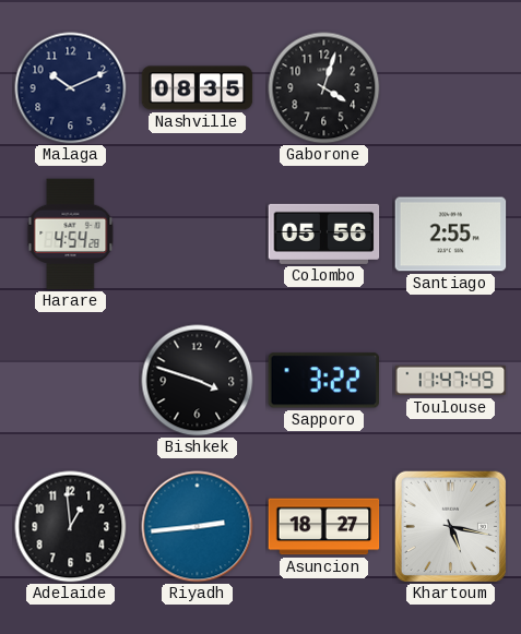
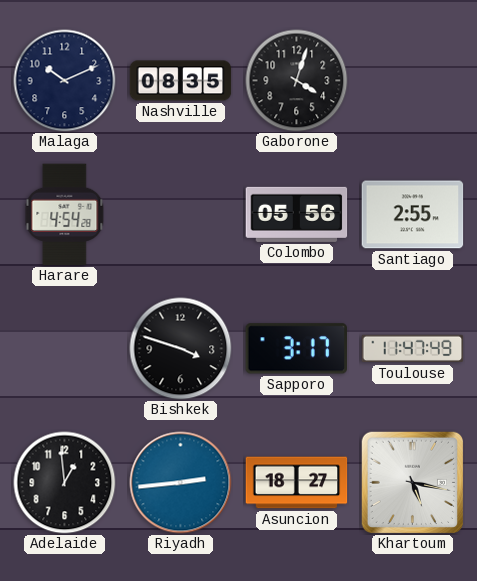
Sapporo: 3:22 -> 3:17 (297, 349)
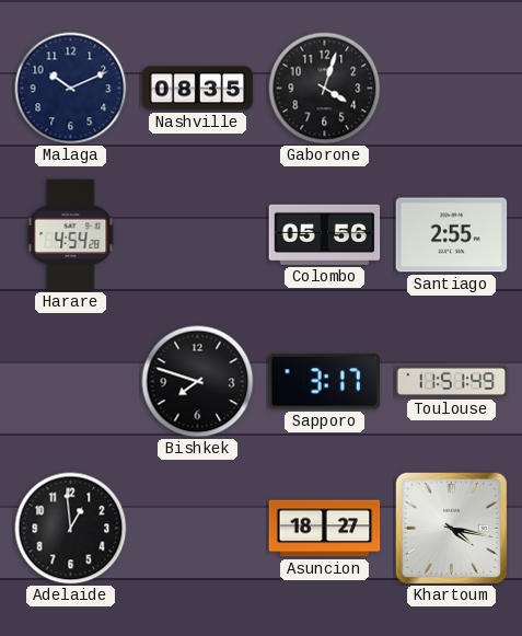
Bishkek: 3:48 -> 7:48 (198, 382)
Toulouse: 11:47 -> 11:51 (452, 382)
Riyadh: 2:44 -> none (181, 483)
Khartoum: 5:17 -> 4:17 (451, 528)
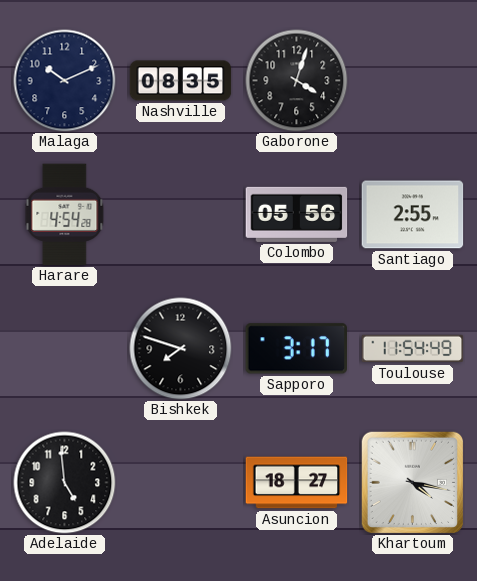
Toulouse: 11:51 -> 11:54 (413, 349)
Adelaide: 12:59 -> 4:59 (65, 483)
